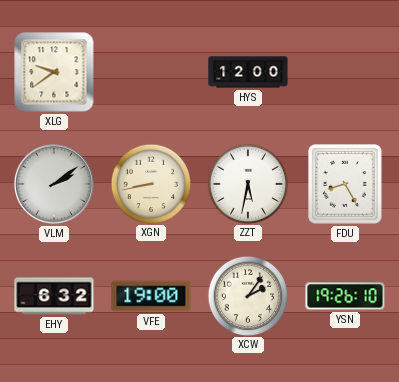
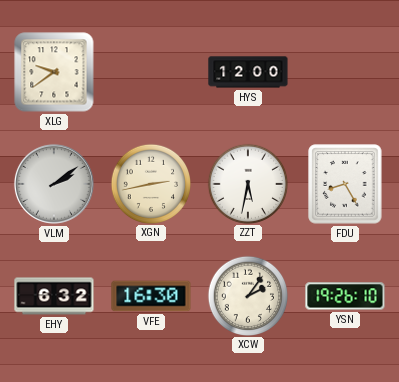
XGN: 8:43 -> 2:43 (150, 183)
VFE: 19:00 -> 16:30 (151, 296)
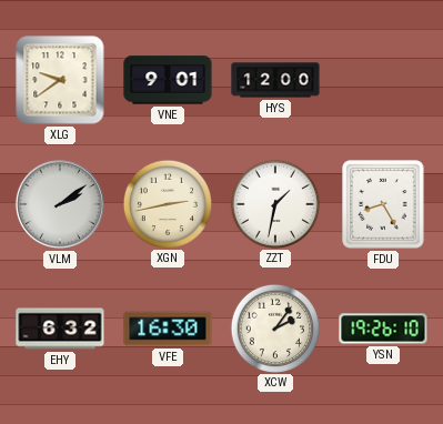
VNE: none -> 9:01 (168, 80)
ZZT: 5:32 -> 1:32 (274, 203)
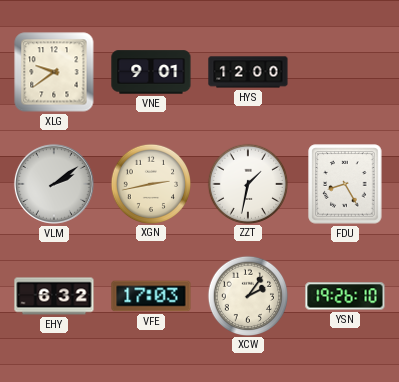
VFE: 16:30 -> 17:03 (151, 296)
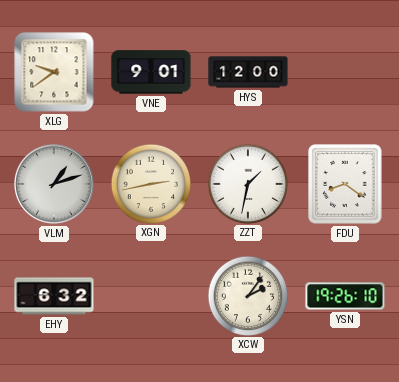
VLM: 2:09 -> 1:12 (54, 184)
FDU: 8:25 -> 8:21 (345, 184)
VFE: 17:03 -> none (151, 296)
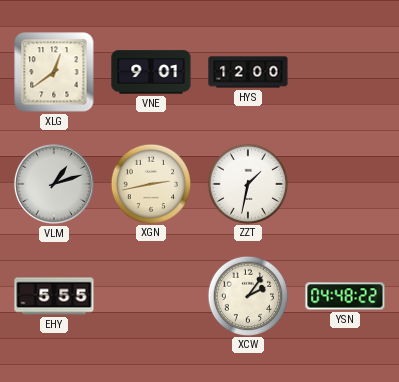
XLG: 9:39 -> 12:39 (54, 72)
FDU: 8:21 -> none (345, 184)
EHY: 6:32 -> 5:55 (54, 296)
YSN: 19:26 -> 04:48 (345, 296)
